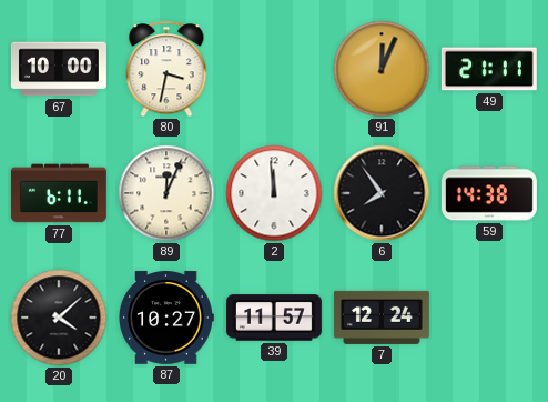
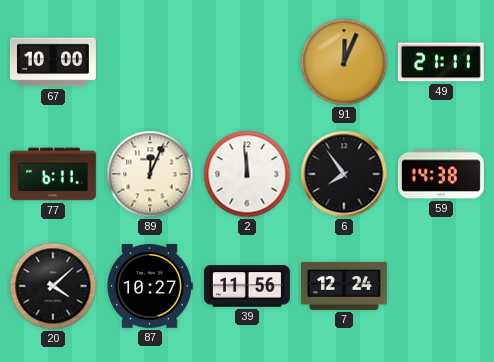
80: 3:32 -> none (166, 69)
39: 11:57 -> 11:56 (247, 286)
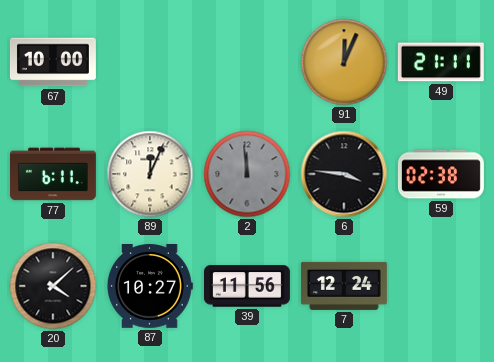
2 dial: white -> grey (247, 174)
6: 7:54 -> 3:46 (344, 174)
59: 14:38 -> 02:38 (441, 174)
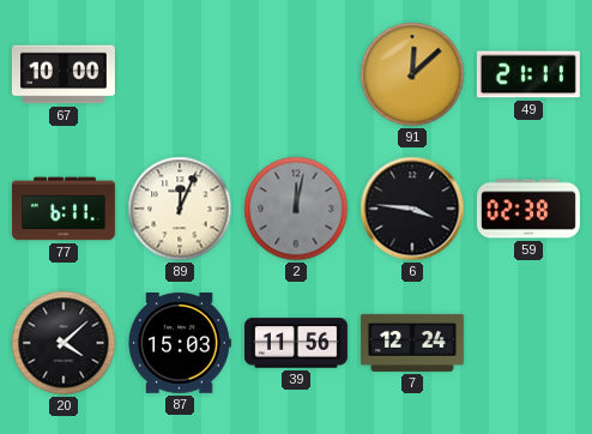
91: 12:04 -> 12:08 (412, 74)
2: 11:59 -> 12:02 (296, 209)
87: 10:27 -> 15:03 (180, 344)
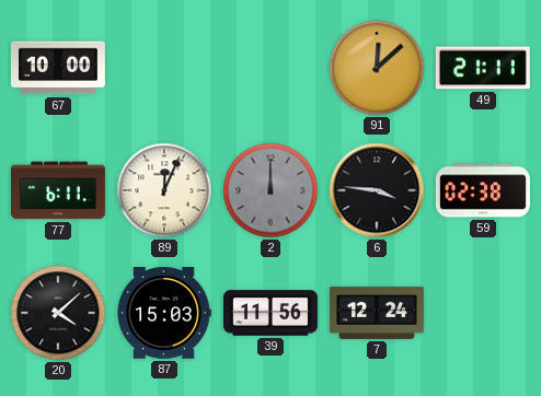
2: 12:02 -> 12:00 (270, 190)
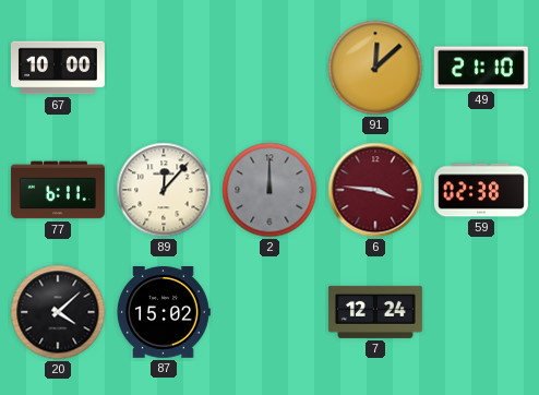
49: 21:11 -> 21:10 (481, 68)
89: 12:04 -> 12:07 (164, 190)
6 dial: black -> burgundy (375, 190)
87: 15:03 -> 15:02 (164, 313)
39: 11:56 -> none (270, 313)
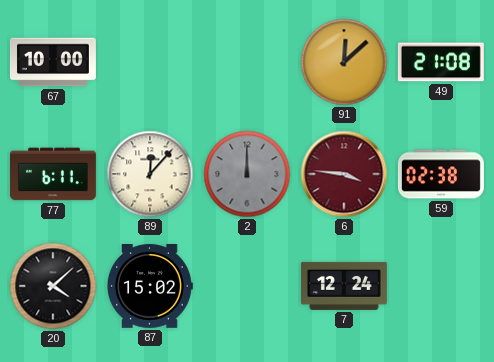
49: 21:10 -> 21:08 (441, 62)
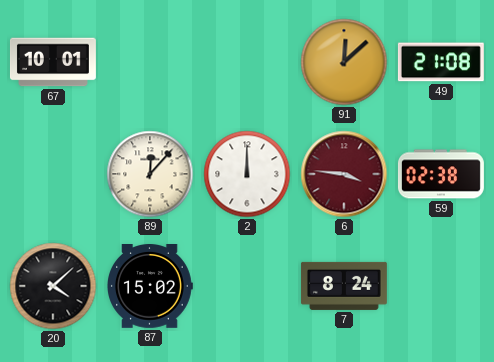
67: 10:00 -> 10:01 (53, 62)
77: 6:11 -> none (53, 174)
2 dial: grey -> white (247, 174)
7: 12:24 -> 8:24 (344, 286)
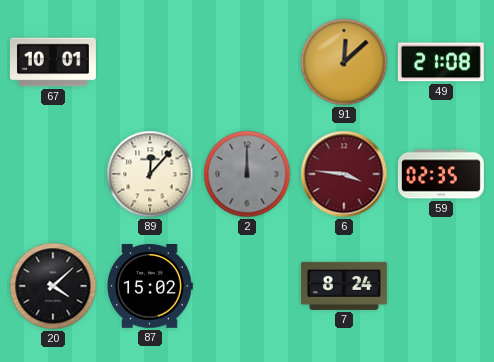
2 dial: white -> grey (247, 174)
59: 02:38 -> 02:35 (441, 174)
